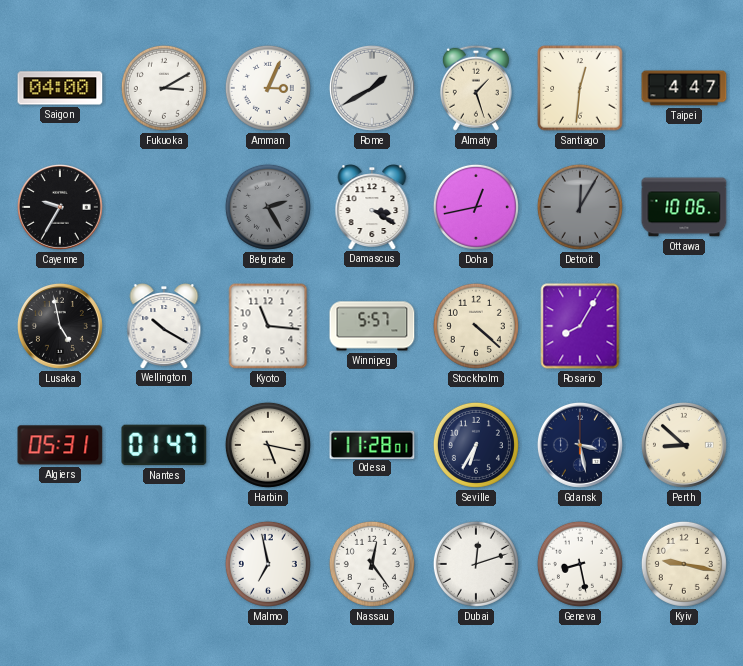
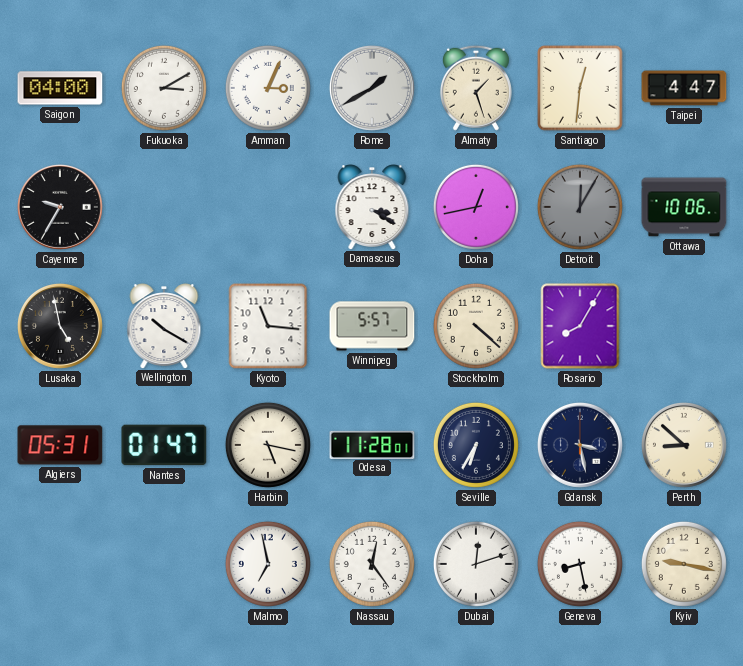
Belgrade: 2:25 -> none (268, 207)
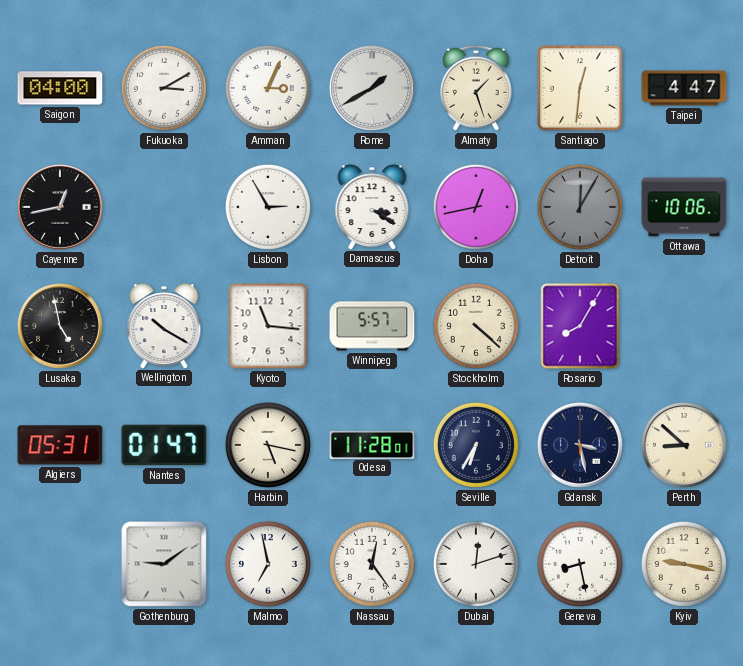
Cayenne: 9:35 -> 12:43 (60, 207)
Lisbon: none -> 2:55 (268, 207)
Gothenburg: none -> 9:09 (164, 564)
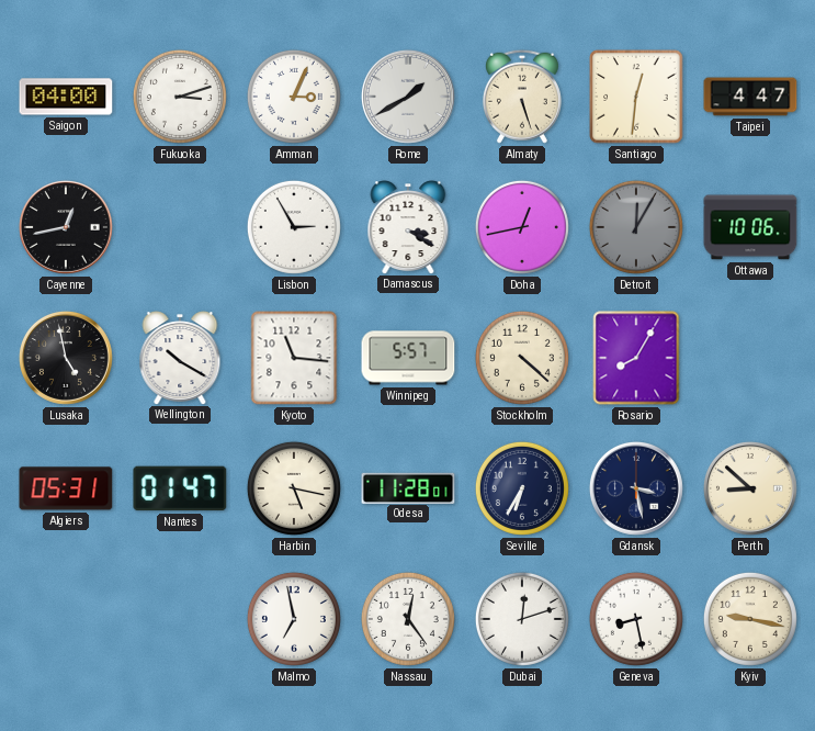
Fukuoka: 3:10 -> 3:12 (180, 97)
Almaty: 1:27 -> 5:27 (522, 97)
Gothenburg: 9:09 -> none (164, 564)
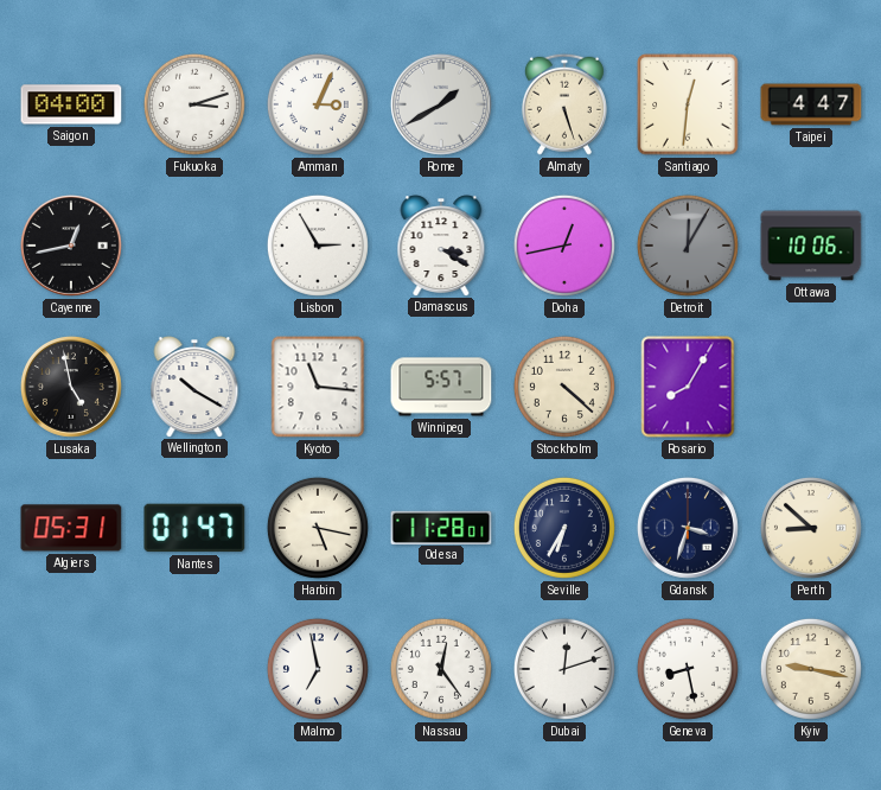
Gdansk: 3:28 -> 3:33 (688, 528)
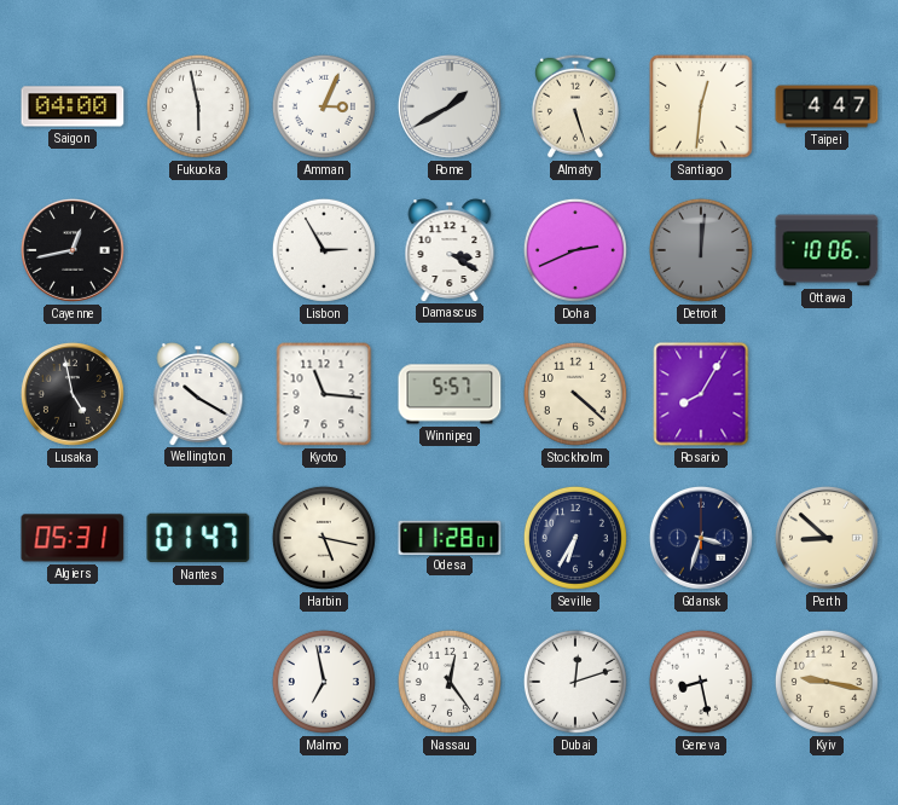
Fukuoka: 3:12 -> 5:58 (198, 106)
Doha: 12:43 -> 2:41 (575, 250)
Detroit: 12:05 -> 12:01 (701, 250)
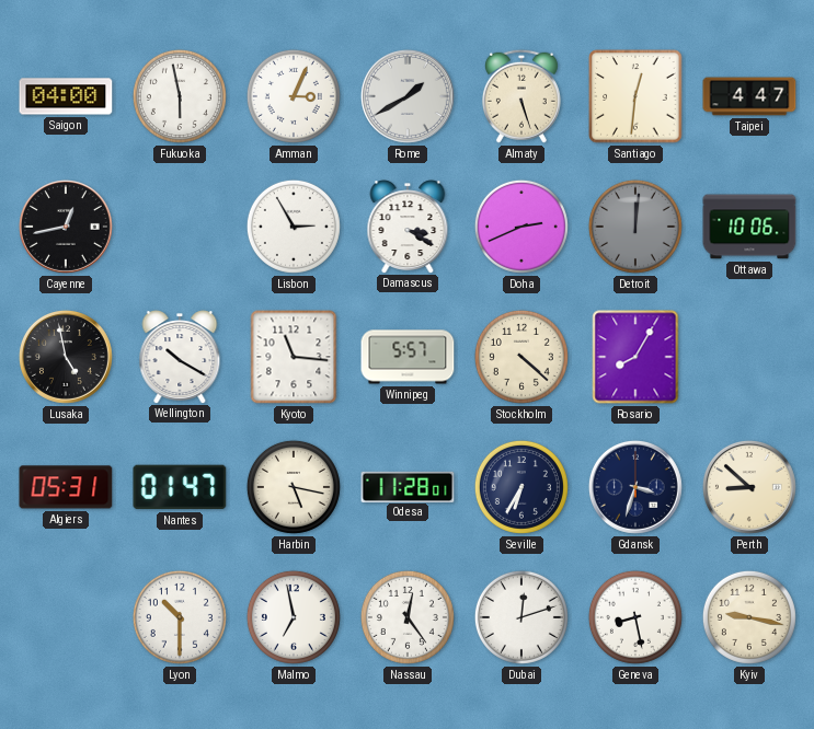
Lyon: none -> 10:30 (180, 617)
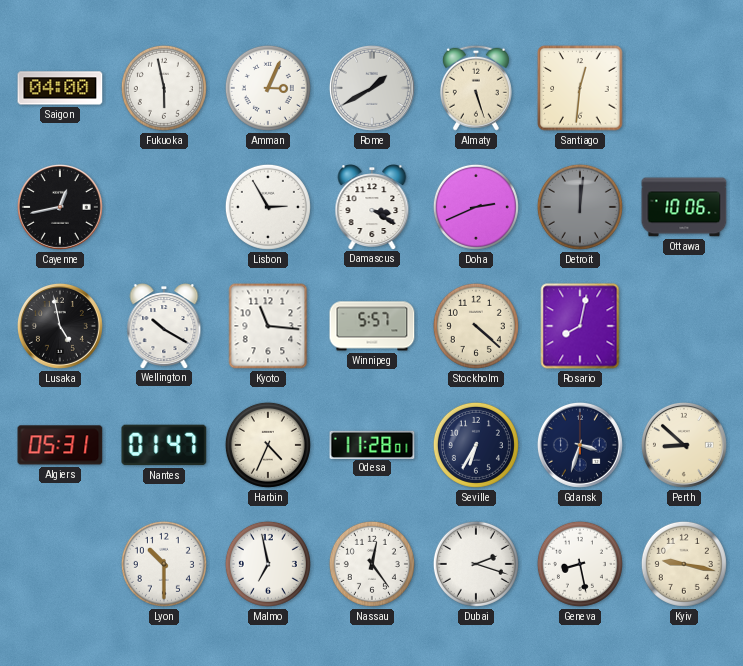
Taipei: 4:47 -> none (749, 96)
Rosario: 8:05 -> 8:02 (580, 326)
Harbin: 5:17 -> 4:34 (268, 445)
Dubai: 12:12 -> 2:18 (476, 564)
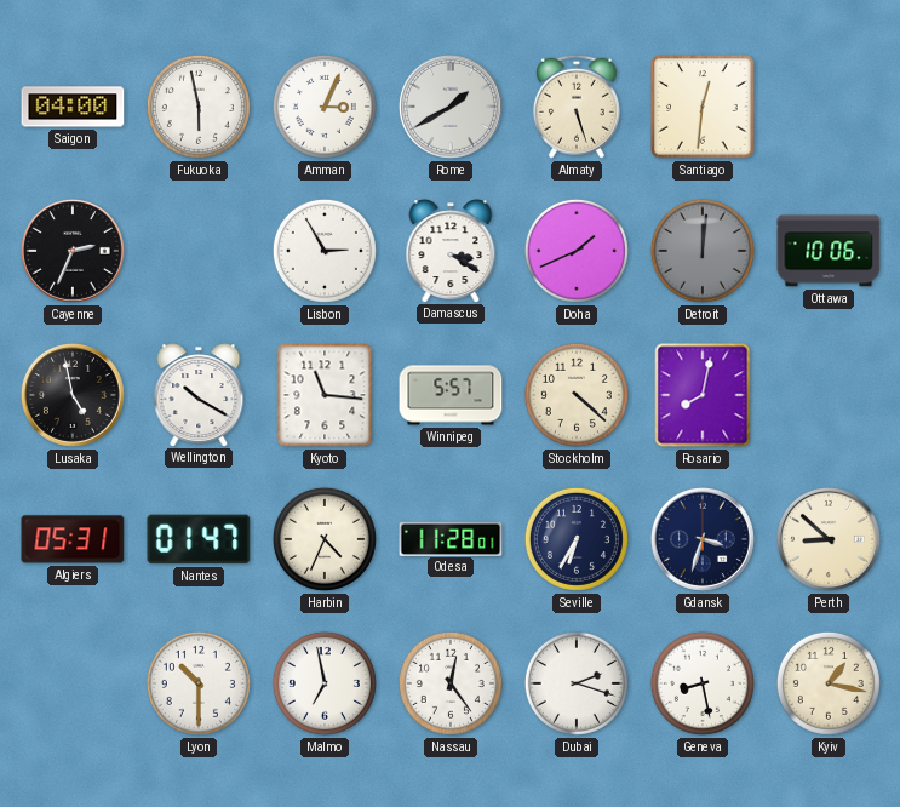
Cayenne: 12:43 -> 2:34 (73, 251)
Doha: 2:41 -> 1:41 (577, 251)
Kyiv: 9:17 -> 1:17 (829, 683)
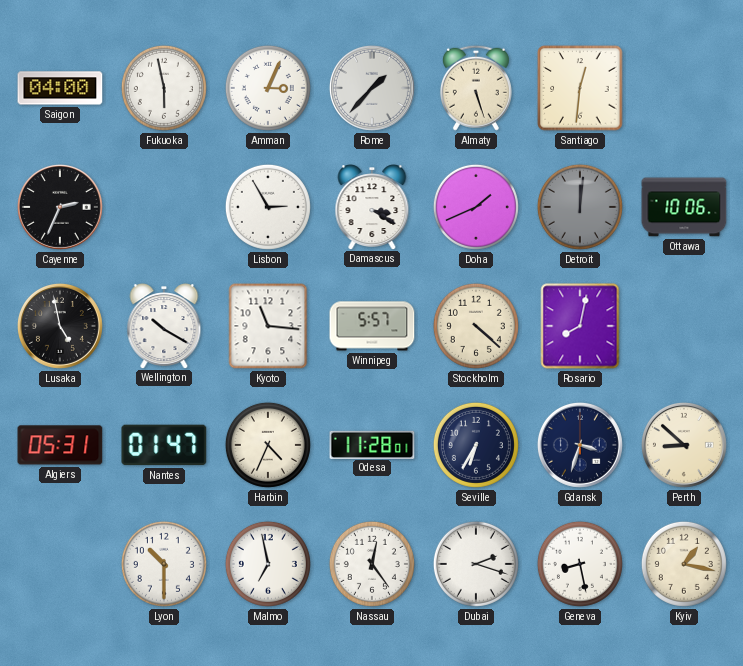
Rome: 1:40 -> 1:37 (372, 88)
